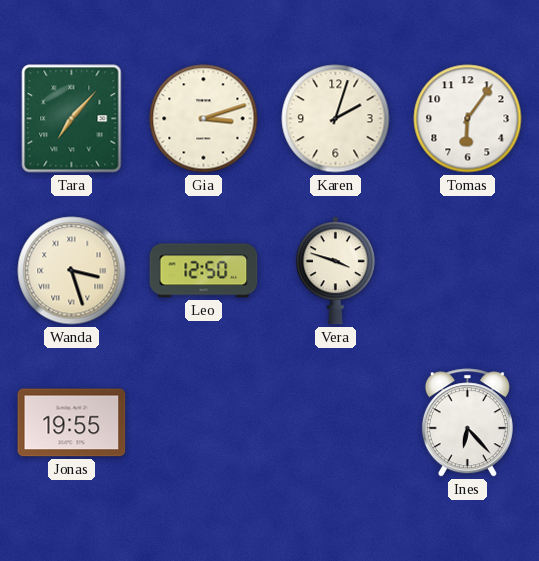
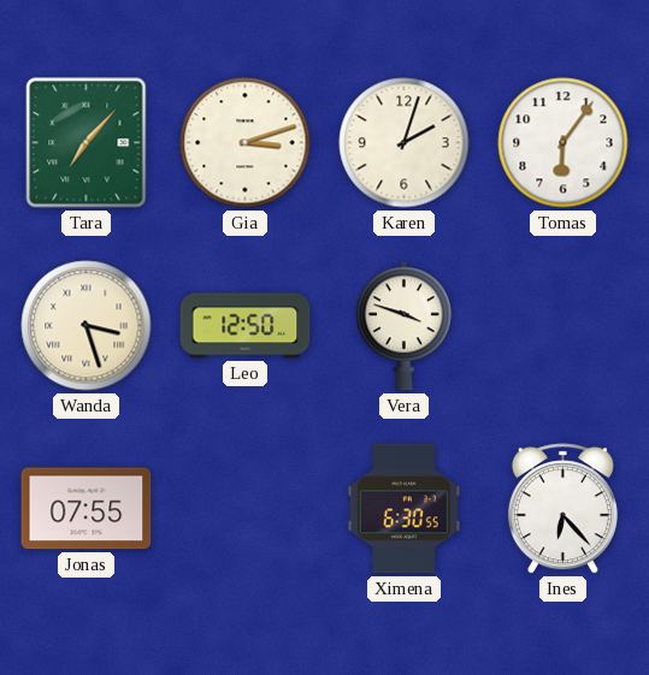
Jonas: 19:55 -> 07:55 (87, 509)
Ximena: none -> 6:30 (403, 509)
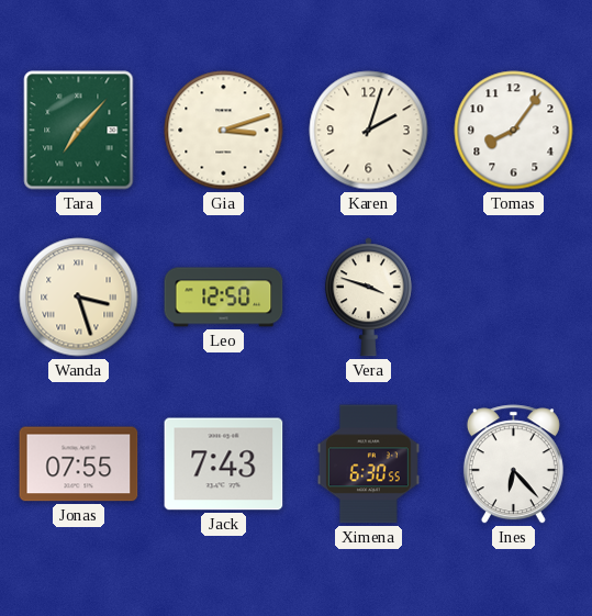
Tomas: 6:06 -> 8:06 (514, 131)
Jack: none -> 7:43 (224, 464)
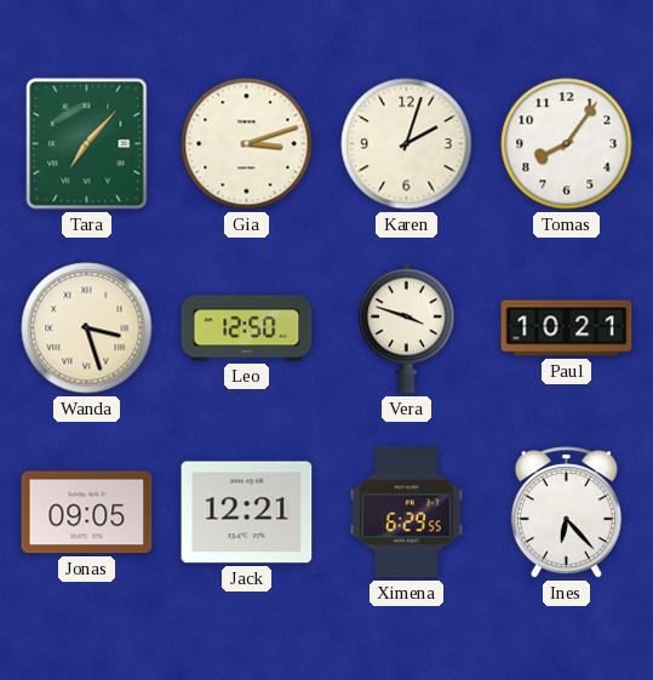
Paul: none -> 10:21 (567, 328)
Jonas: 07:55 -> 09:05 (87, 513)
Jack: 7:43 -> 12:21 (247, 513)
Ximena: 6:30 -> 6:29 (406, 513)
